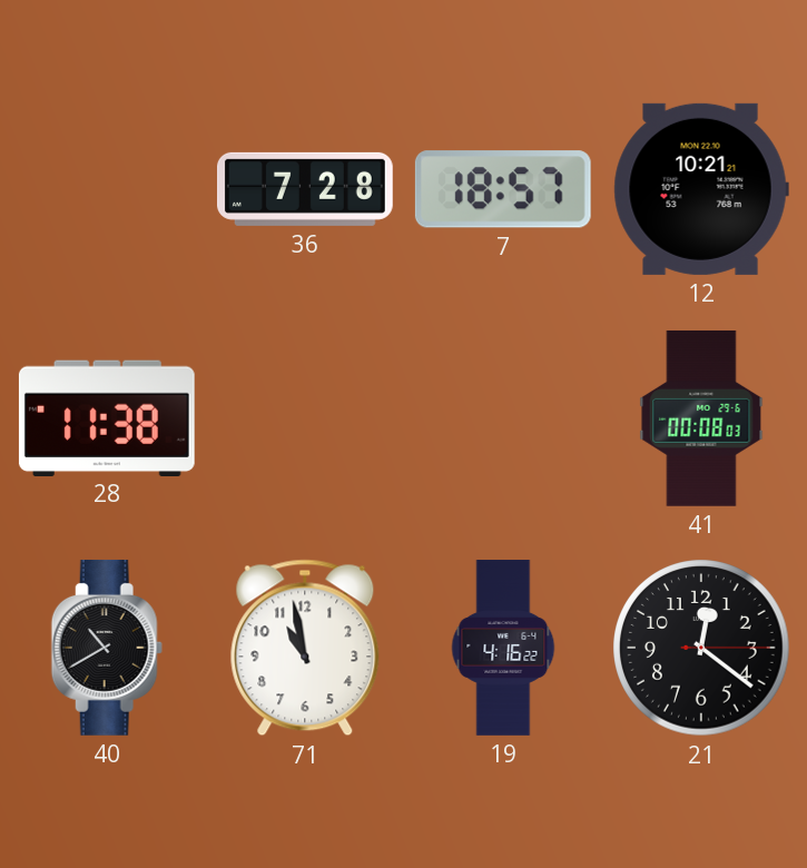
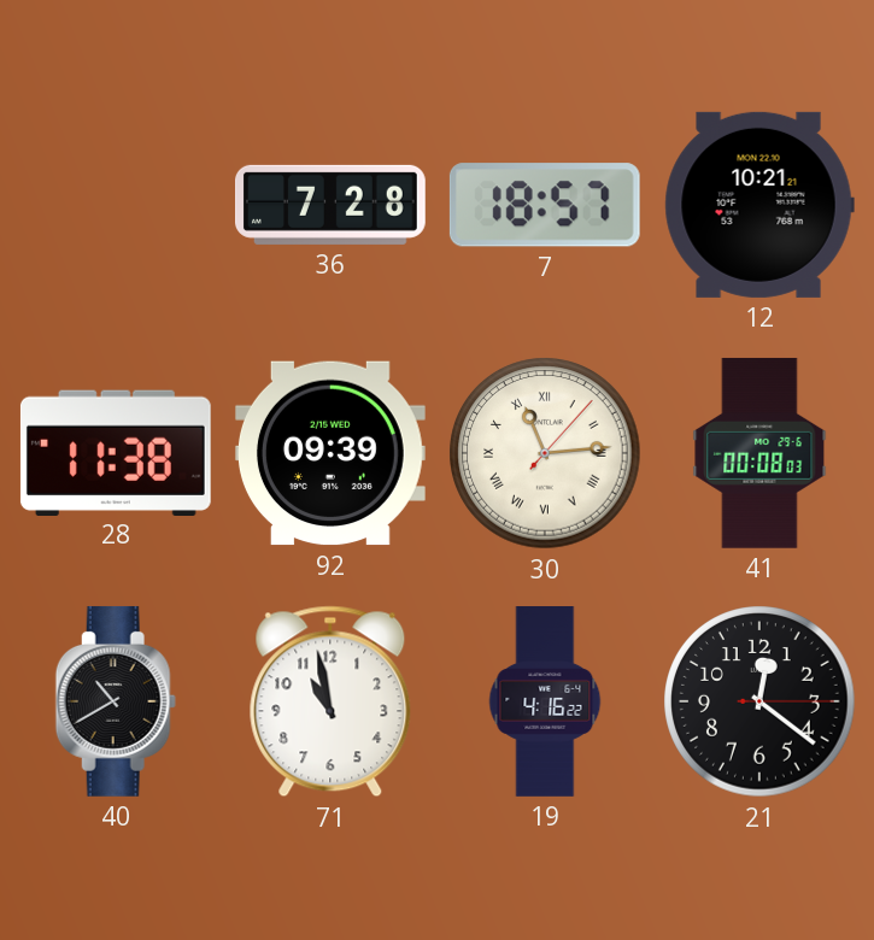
92: none -> 09:39 (330, 453)
30: none -> 11:14 (545, 453)
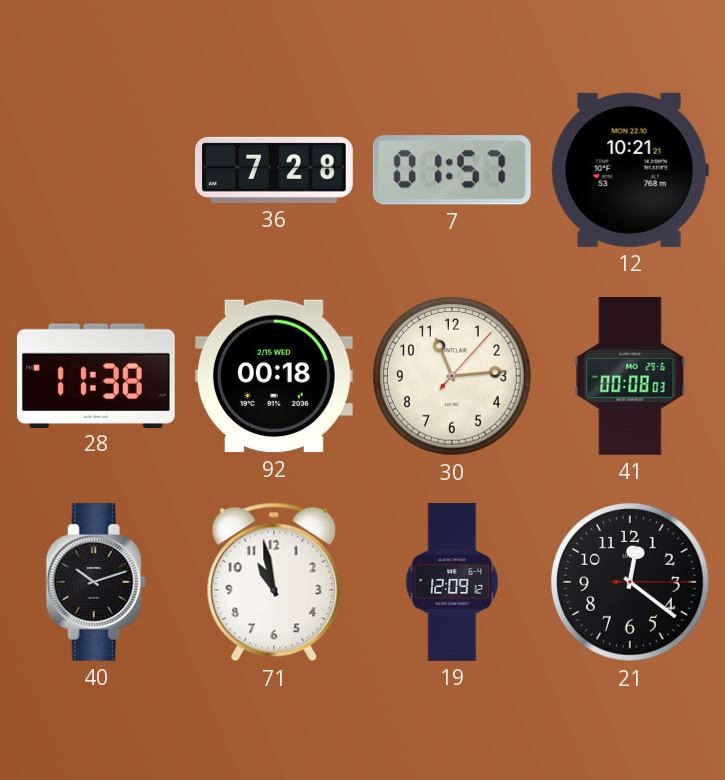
7: 18:57 -> 01:57 (452, 170)
92: 09:39 -> 00:18 (274, 376)
30 numerals: Roman -> Arabic (452, 376)
40: 10:40 -> 10:12 (96, 582)
19: 4:16 -> 12:09 (452, 582)
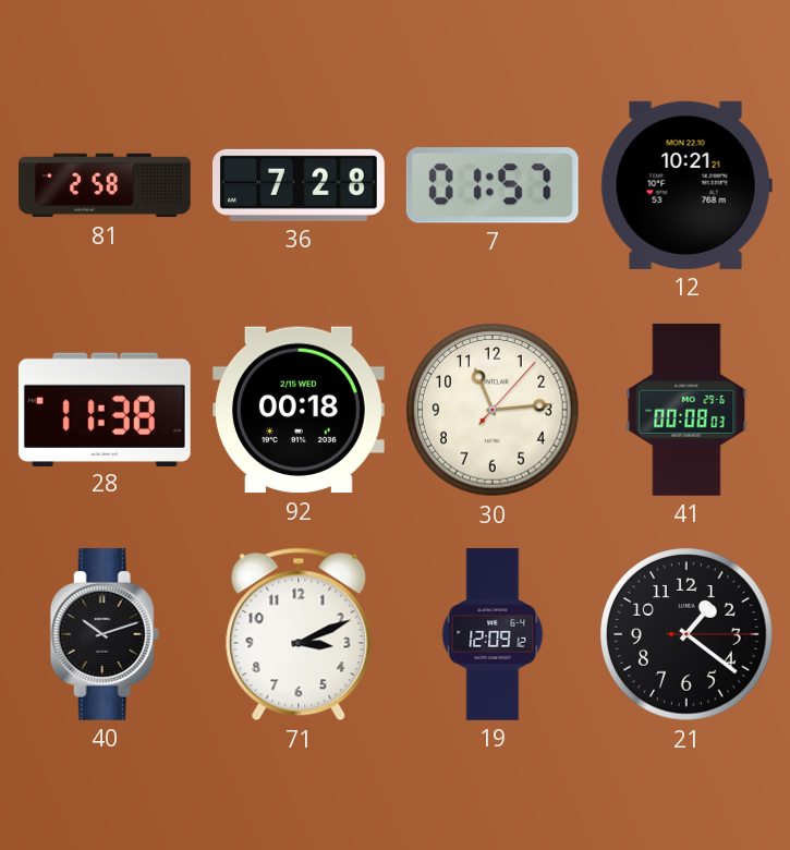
81: none -> 2:58 (106, 185)
71: 10:58 -> 3:11 (299, 634)
21: 12:21 -> 1:21 (686, 634)
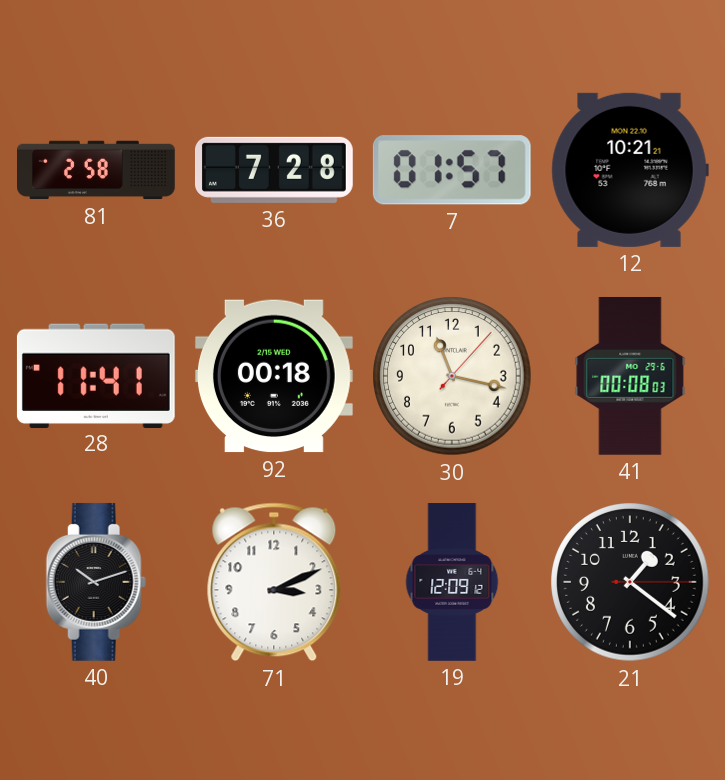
28: 11:38 -> 11:41 (96, 375)
30: 11:14 -> 11:17 (452, 376)
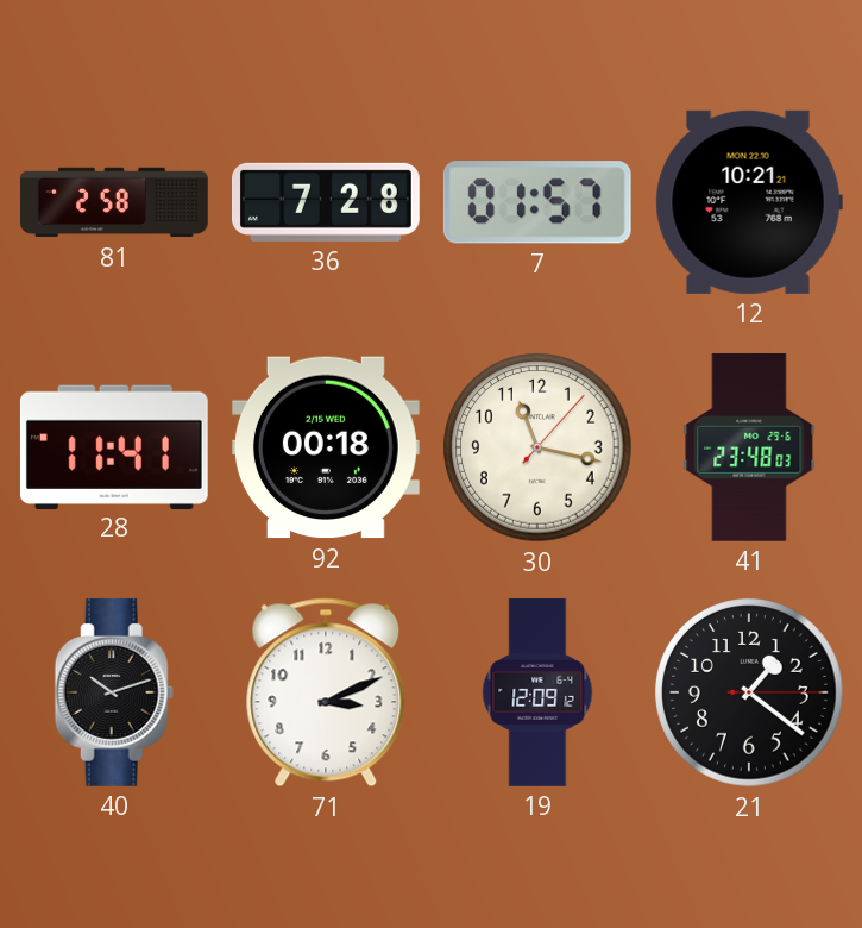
41: 00:08 -> 23:48 (749, 447)
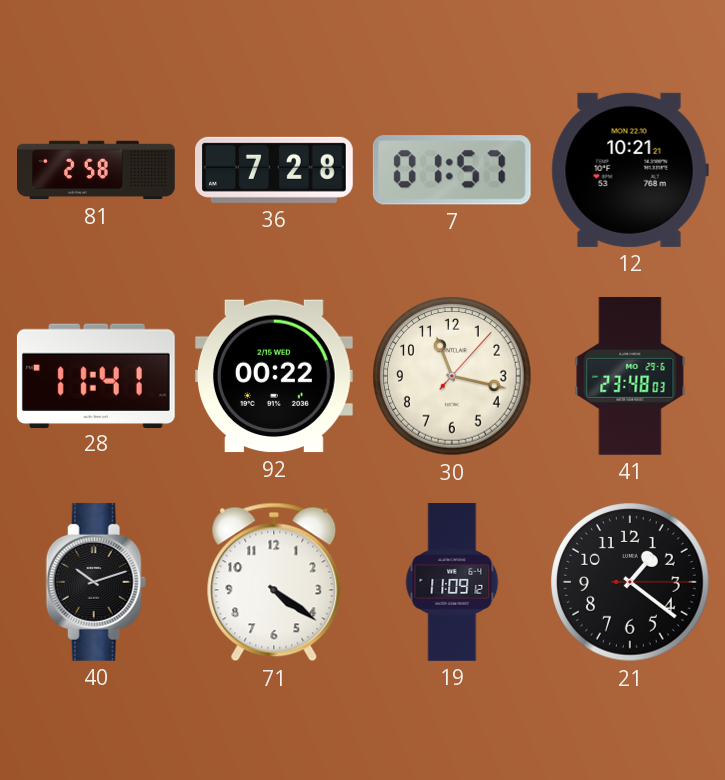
92: 00:18 -> 00:22 (274, 376)
71: 3:11 -> 4:21 (274, 582)
19: 12:09 -> 11:09 (452, 582)
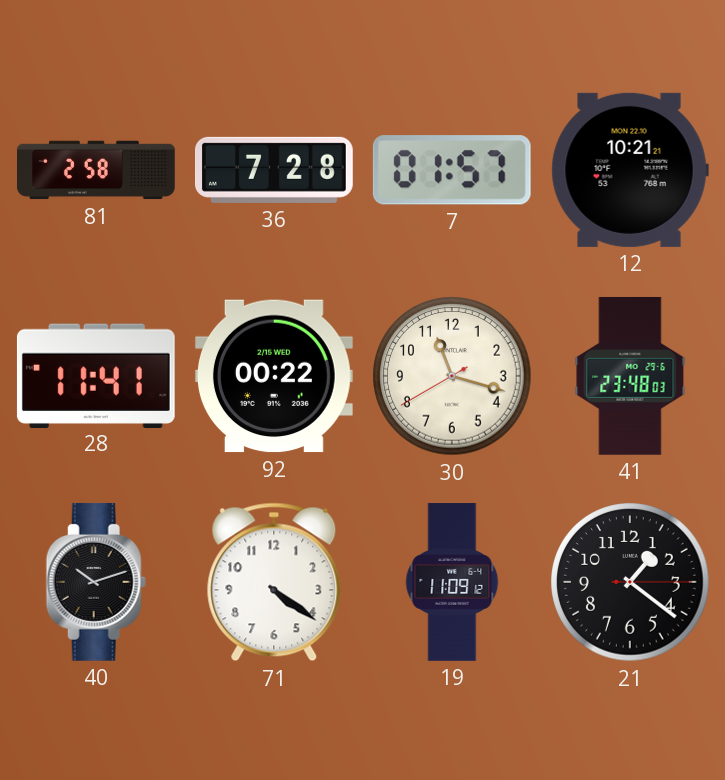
30: 11:17:07 -> 11:17:40 (452, 376)
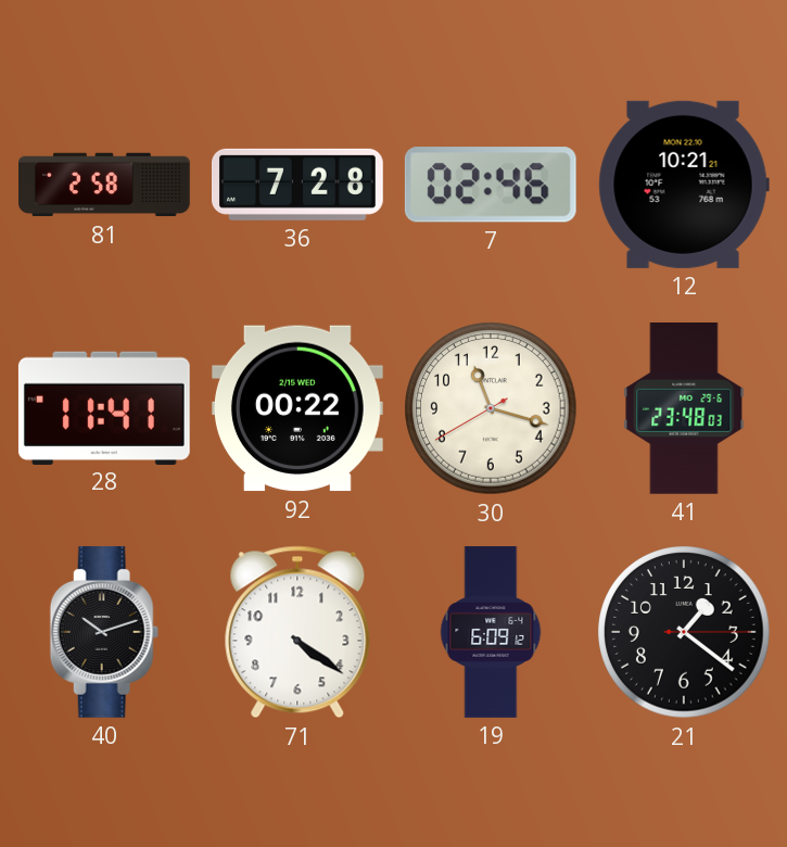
7: 01:57 -> 02:46 (491, 185)
19: 11:09 -> 6:09 (491, 632)
